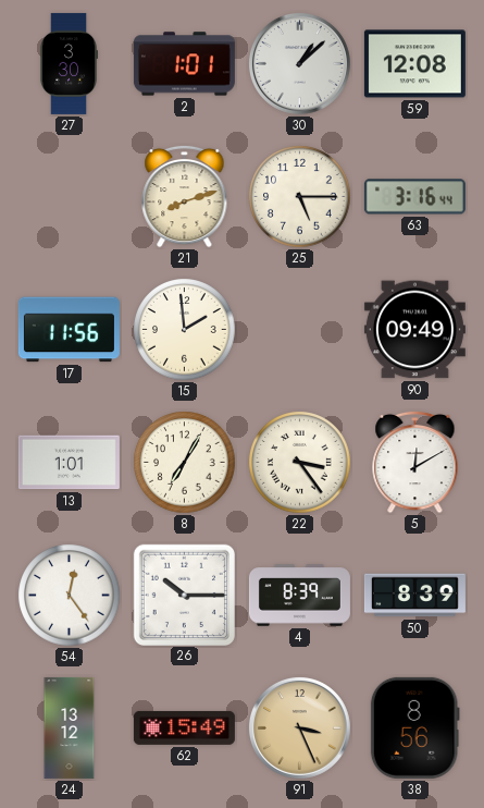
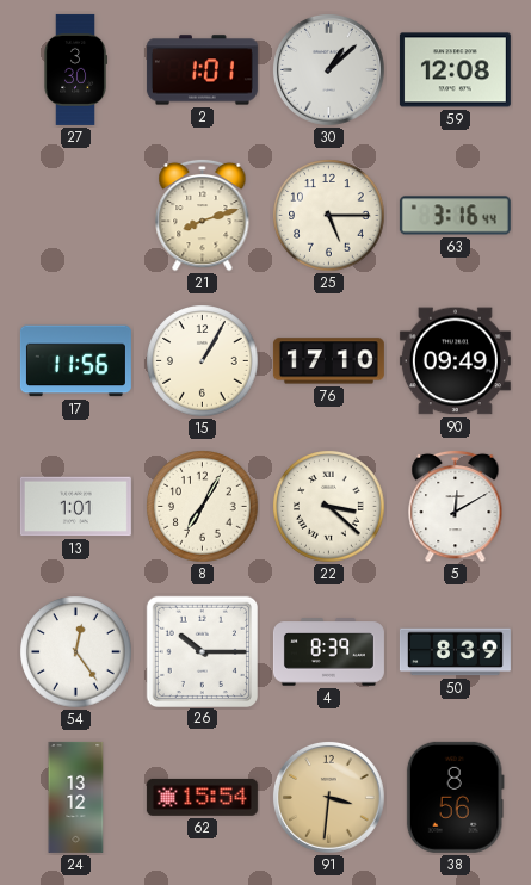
15: 1:59 -> 1:05 (203, 361)
76: none -> 17:10 (328, 361)
22: 3:24 -> 3:22 (329, 507)
62: 15:49 -> 15:54 (202, 797)
91: 3:26 -> 3:31 (328, 797)
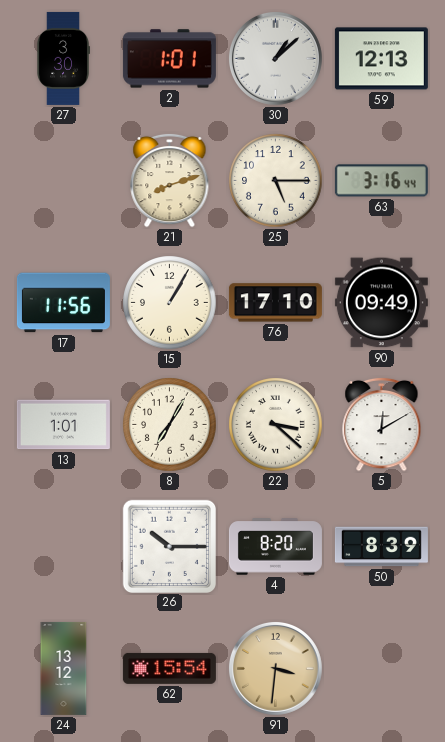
59: 12:08 -> 12:13 (381, 59)
54: 12:24 -> none (76, 652)
4: 8:39 -> 8:20 (275, 547)
38: 8:56 -> none (455, 797)
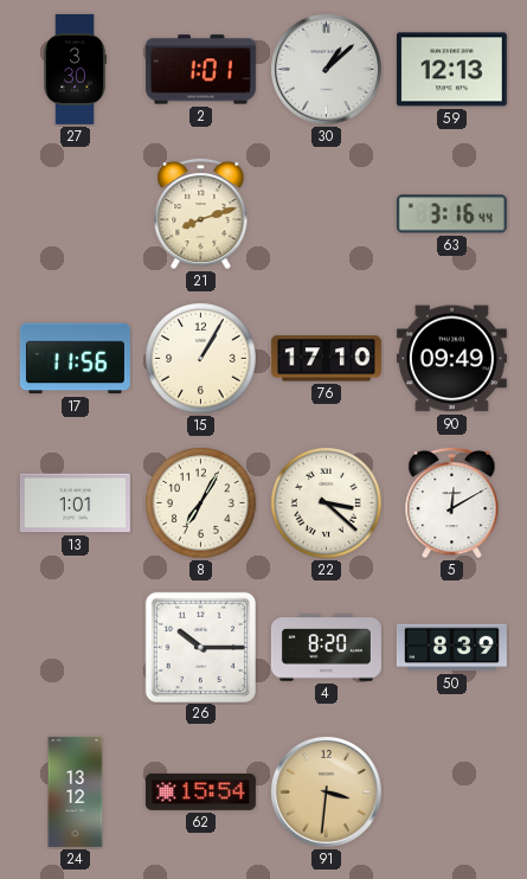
25: 5:15 -> none (276, 181)
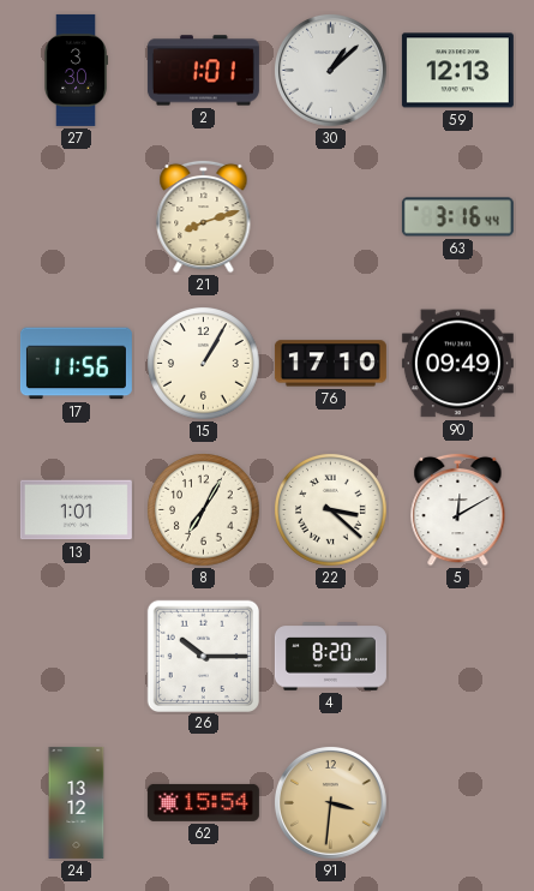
50: 8:39 -> none (451, 648)
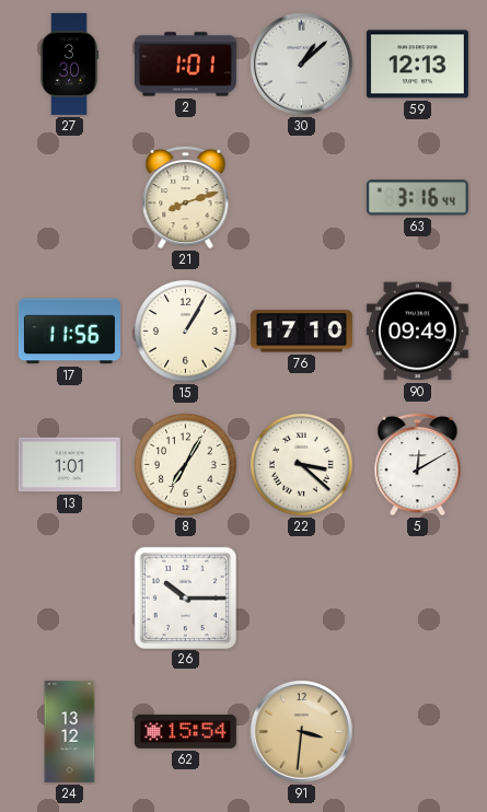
4: 8:20 -> none (330, 657)
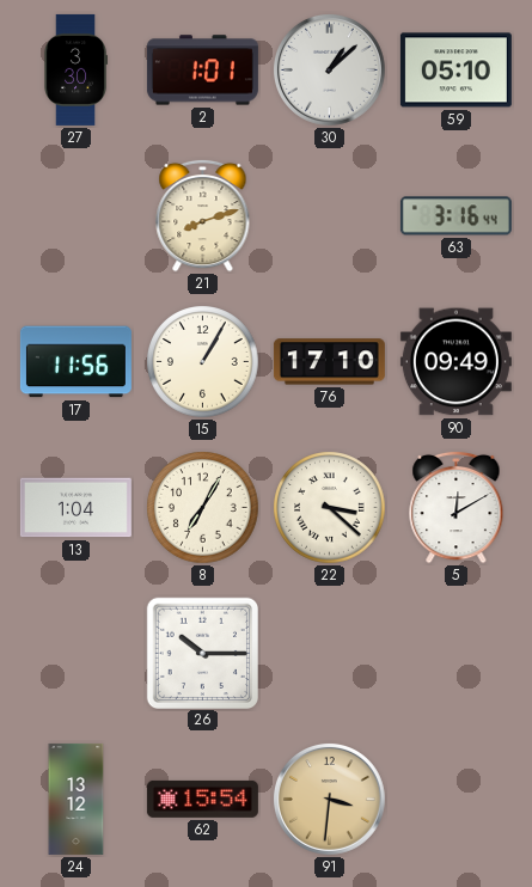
59: 12:13 -> 05:10 (455, 71)
13: 1:01 -> 1:04 (75, 508)
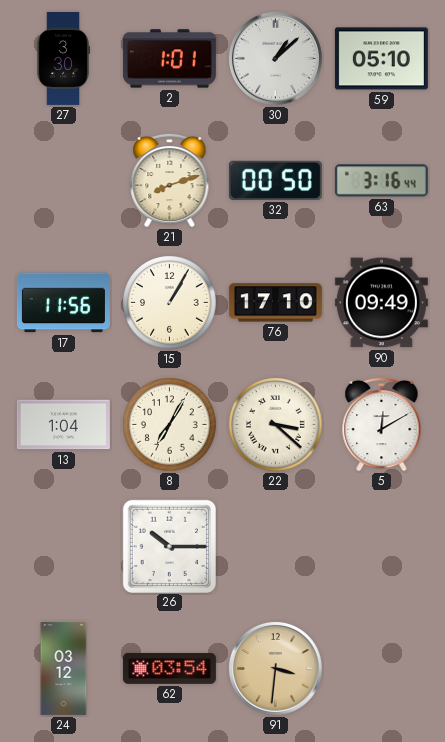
32: none -> 00:50 (275, 180)
24: 13:12 -> 03:12 (64, 668)
62: 15:54 -> 03:54 (169, 668)
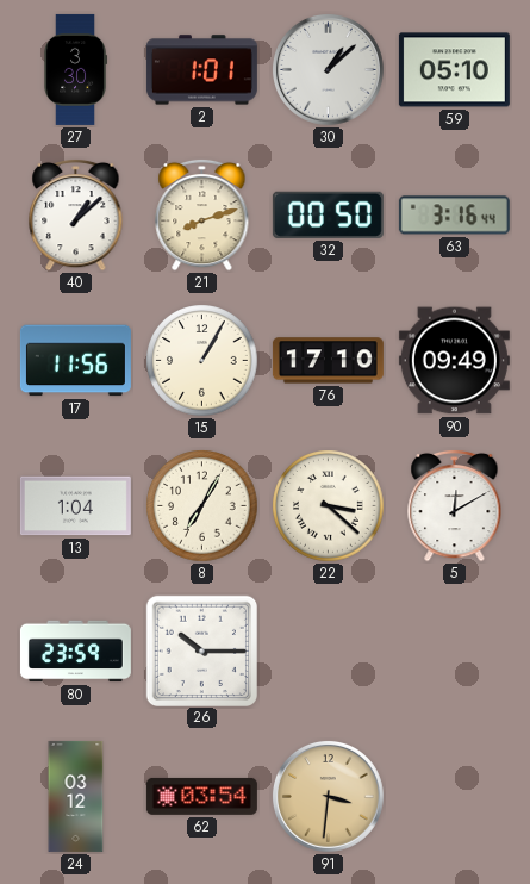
40: none -> 1:08 (76, 214)
80: none -> 23:59 (75, 652)
